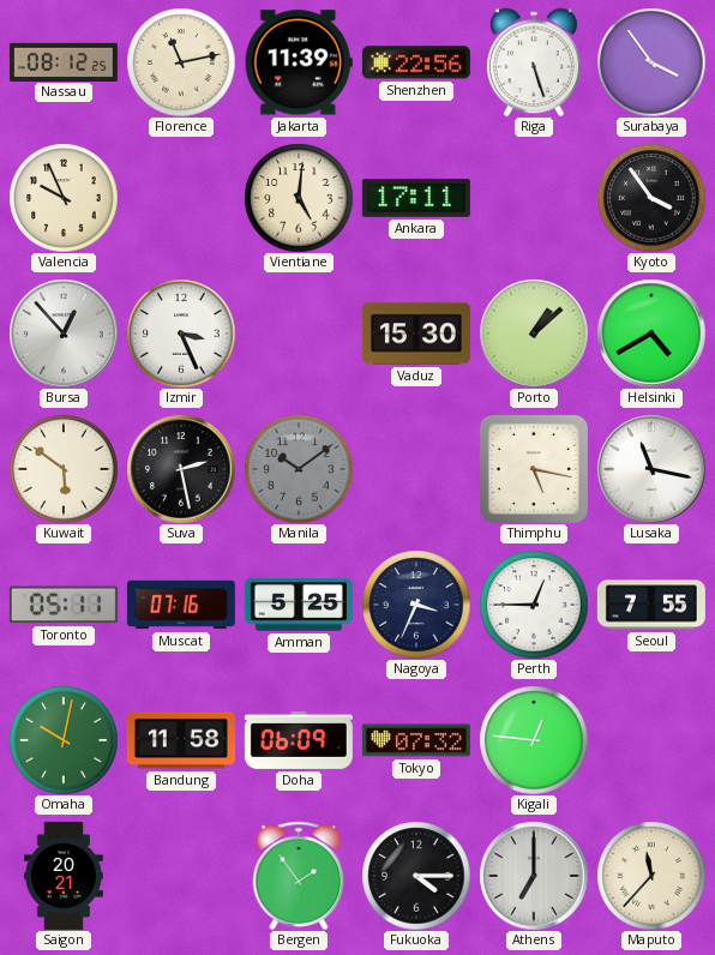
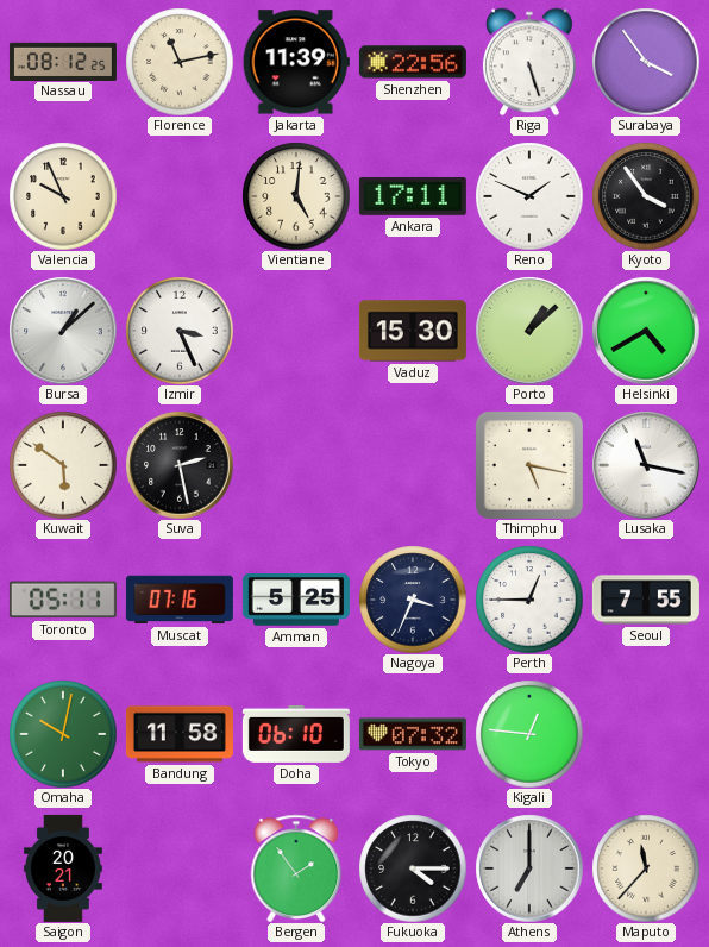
Reno: none -> 1:49 (529, 196)
Bursa: 12:53 -> 1:08 (63, 331)
Manila: 10:09 -> none (299, 469)
Doha: 06:09 -> 06:10 (296, 734)
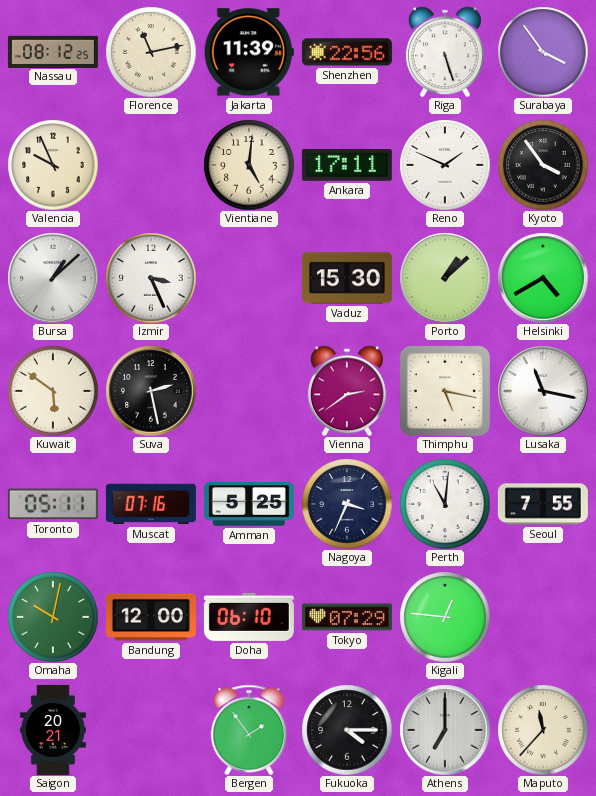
Vienna: none -> 2:39 (347, 391)
Perth: 12:45 -> 11:01 (445, 504)
Bandung: 11:58 -> 12:00 (151, 617)
Tokyo: 07:32 -> 07:29 (347, 617)
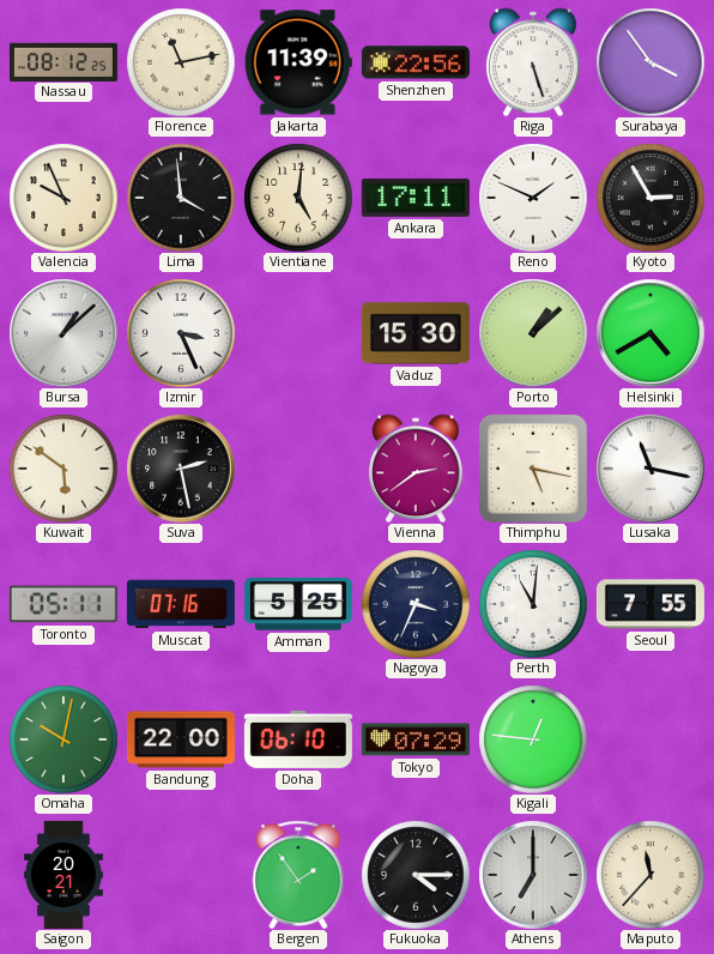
Lima: none -> 3:59 (181, 198)
Kyoto: 3:54 -> 2:55 (651, 198)
Bandung: 12:00 -> 22:00 (181, 739)
